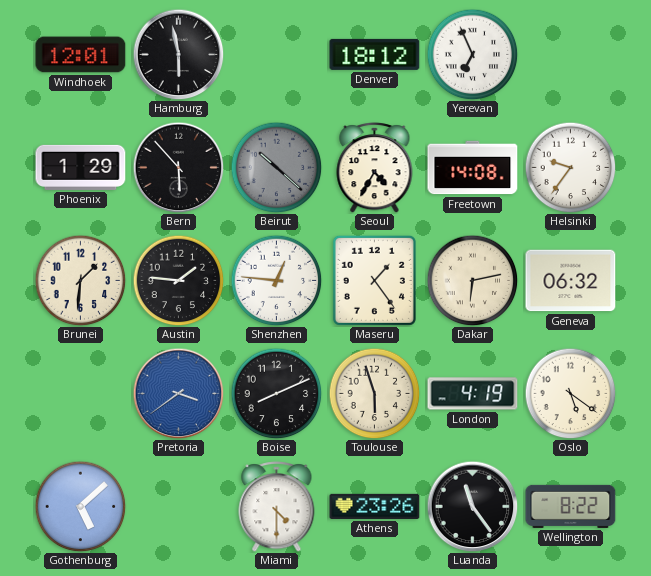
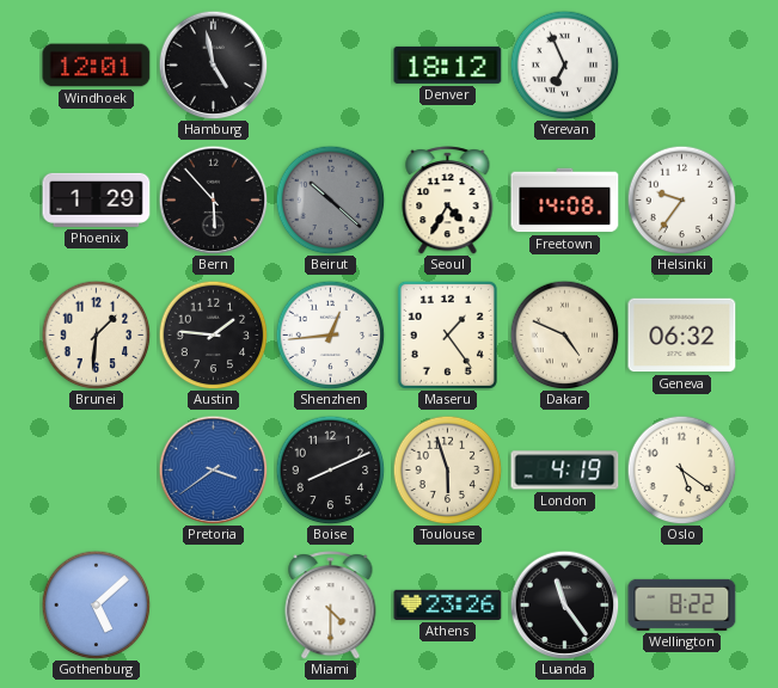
Hamburg: 5:58 -> 4:58 (213, 64)
Shenzhen: 12:46 -> 12:44 (330, 334)
Dakar: 6:13 -> 4:49 (564, 334)
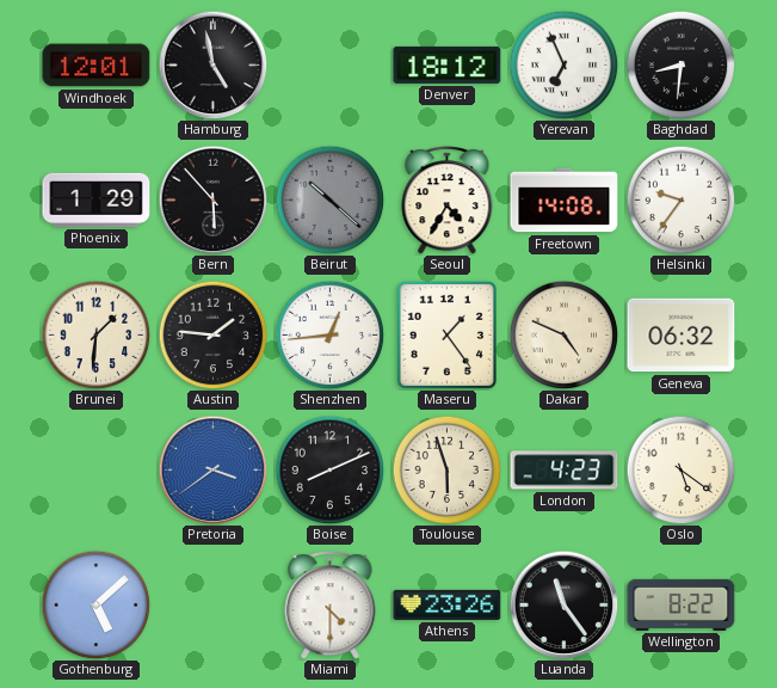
Baghdad: none -> 8:31 (680, 64)
London: 4:19 -> 4:23 (565, 471)
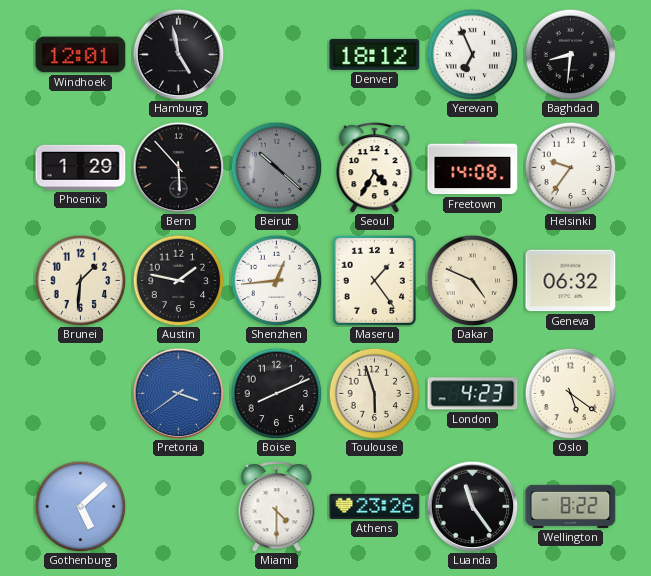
Austin: 1:46 -> 1:47 (178, 280)
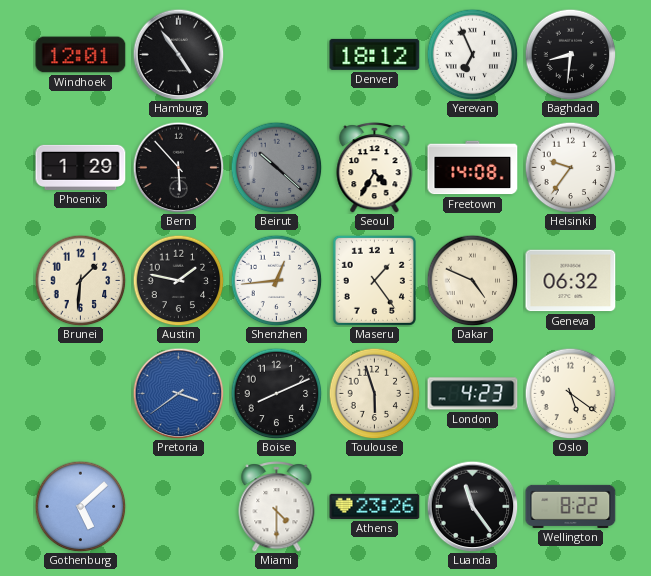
Hamburg: 4:58 -> 4:54 (178, 54)
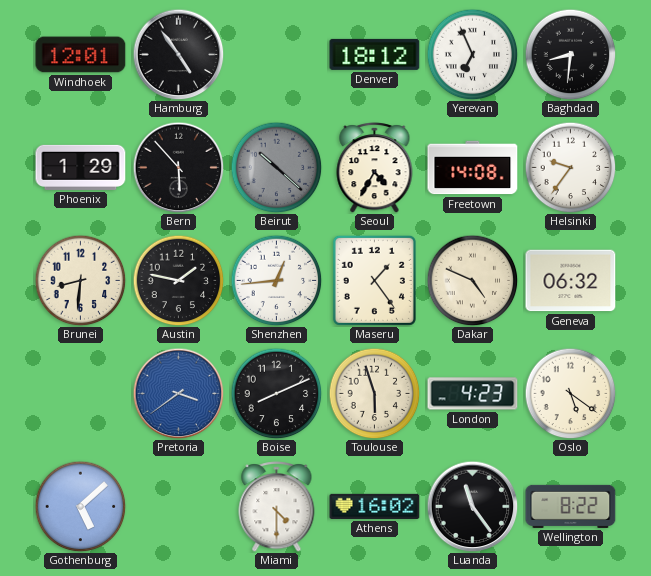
Brunei: 1:31 -> 8:31 (80, 280)
Athens: 23:26 -> 16:02 (375, 506)
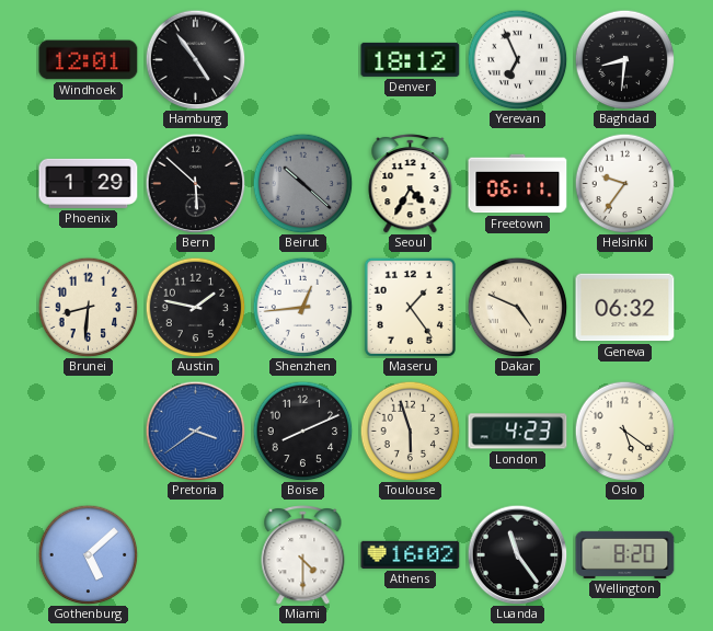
Bern: 5:53 -> 5:52 (195, 183)
Freetown: 14:08 -> 06:11 (518, 184)
Wellington: 8:22 -> 8:20 (625, 554)
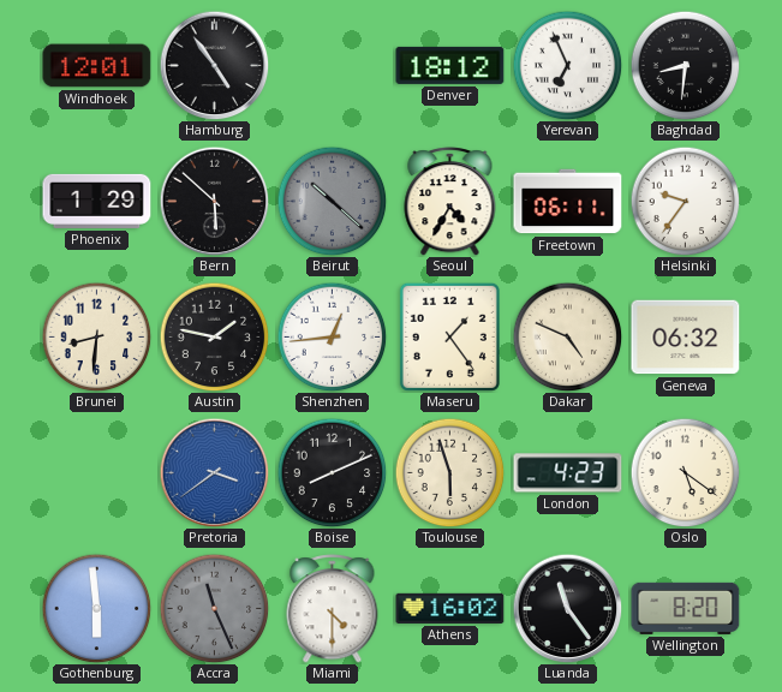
Gothenburg: 5:08 -> 5:59 (96, 608)
Accra: none -> 11:26 (214, 608)
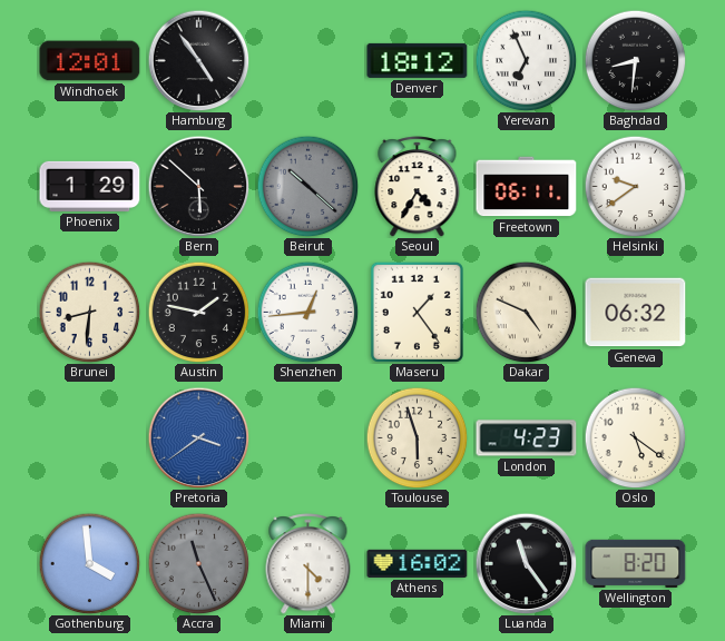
Helsinki: 9:36 -> 9:39 (635, 186)
Boise: 8:11 -> none (332, 472)
Gothenburg: 5:59 -> 3:59 (89, 563)
